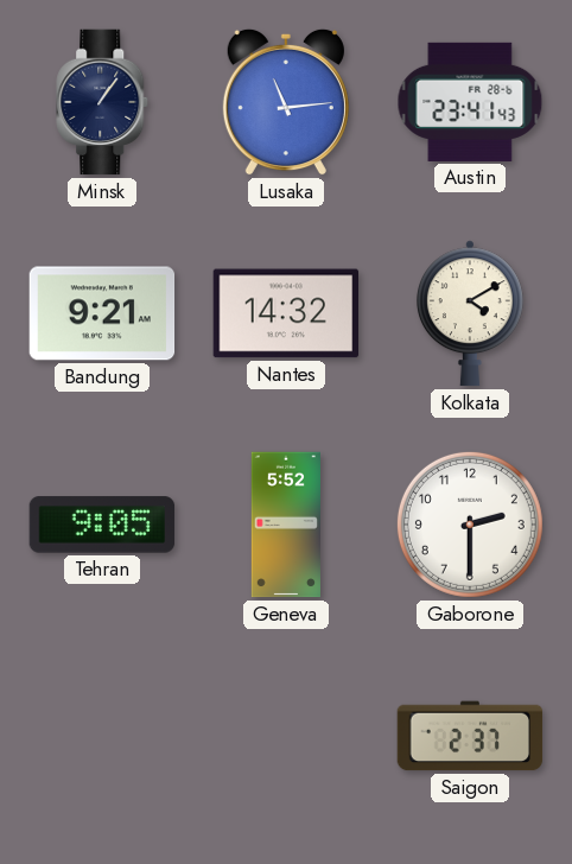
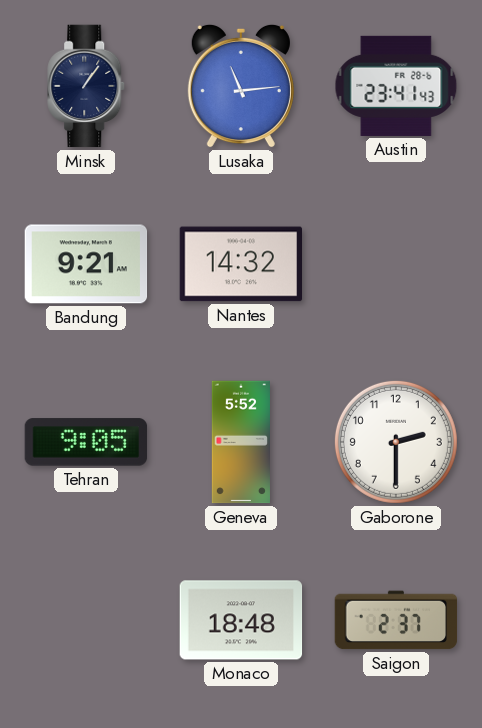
Kolkata: 4:10 -> none (470, 313)
Monaco: none -> 18:48 (241, 620)
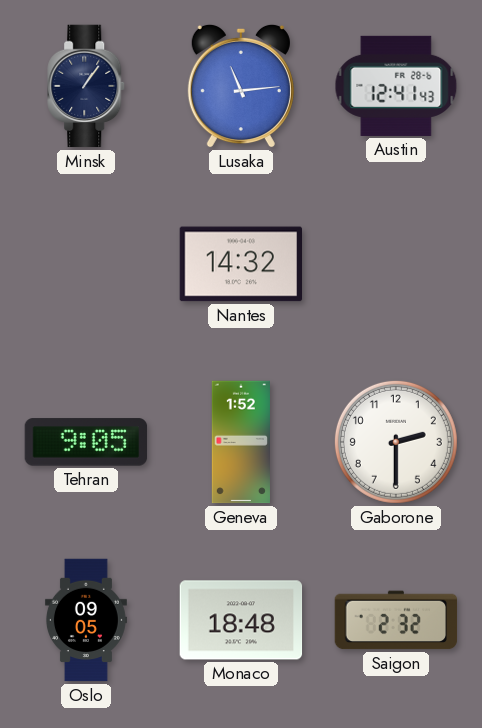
Austin: 23:41 -> 12:41 (396, 86)
Bandung: 9:21 -> none (86, 264)
Geneva: 5:52 -> 1:52 (241, 442)
Oslo: none -> 09:05 (86, 620)
Saigon: 2:37 -> 2:32 (396, 620)
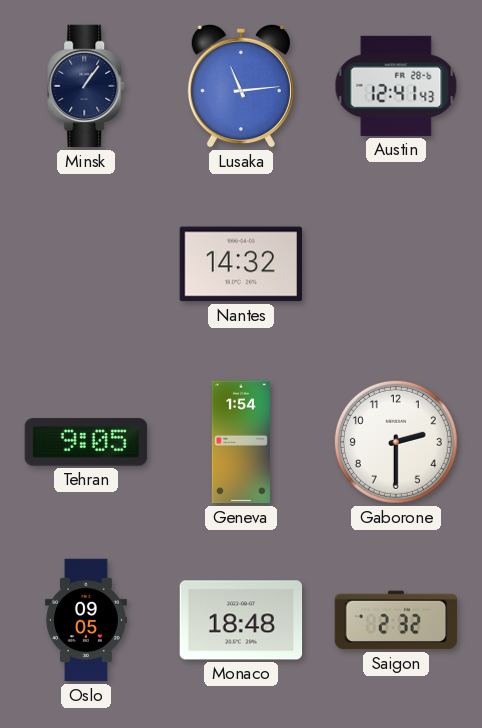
Geneva: 1:52 -> 1:54 (241, 442)
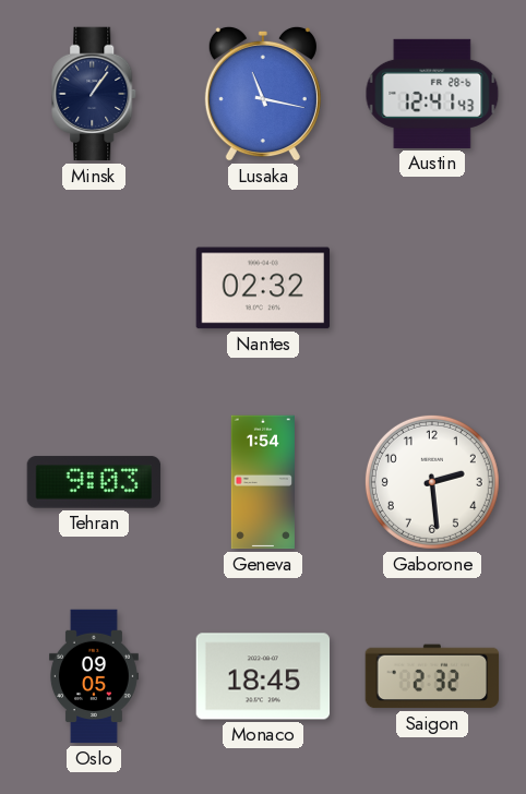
Lusaka: 11:14 -> 11:17 (263, 94)
Nantes: 14:32 -> 02:32 (263, 288)
Tehran: 9:05 -> 9:03 (94, 482)
Gaborone: 2:30 -> 2:29 (432, 482)
Monaco: 18:48 -> 18:45 (263, 676)
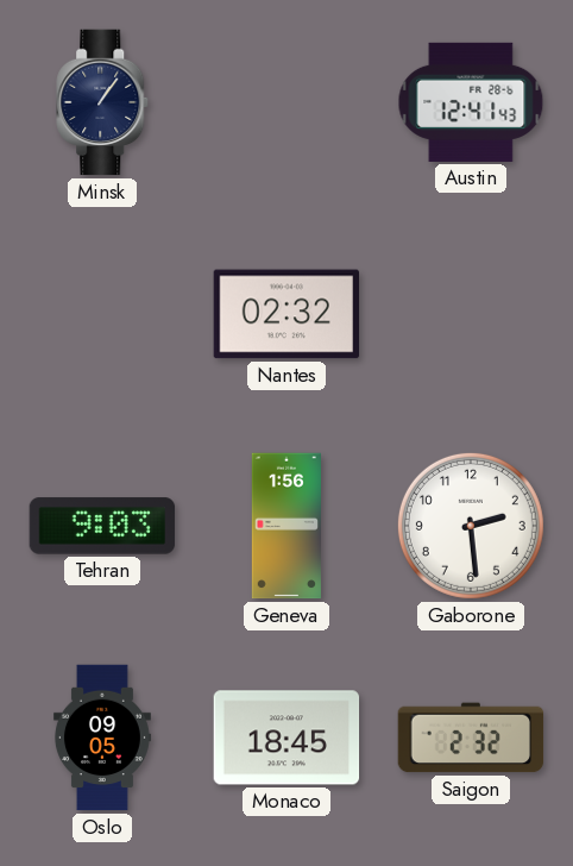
Lusaka: 11:17 -> none (263, 94)
Geneva: 1:54 -> 1:56 (286, 526)
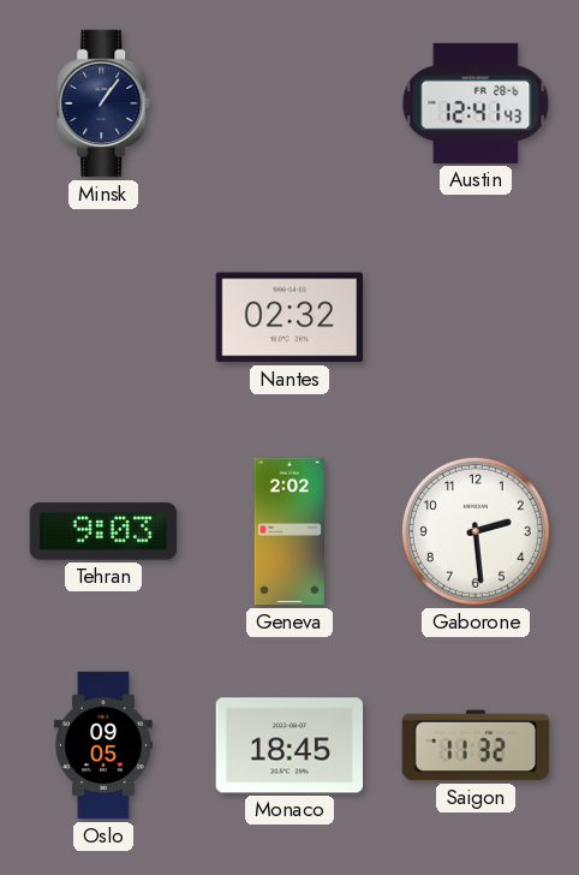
Geneva: 1:56 -> 2:02 (289, 531)
Saigon: 2:32 -> 11:32 (476, 745)
